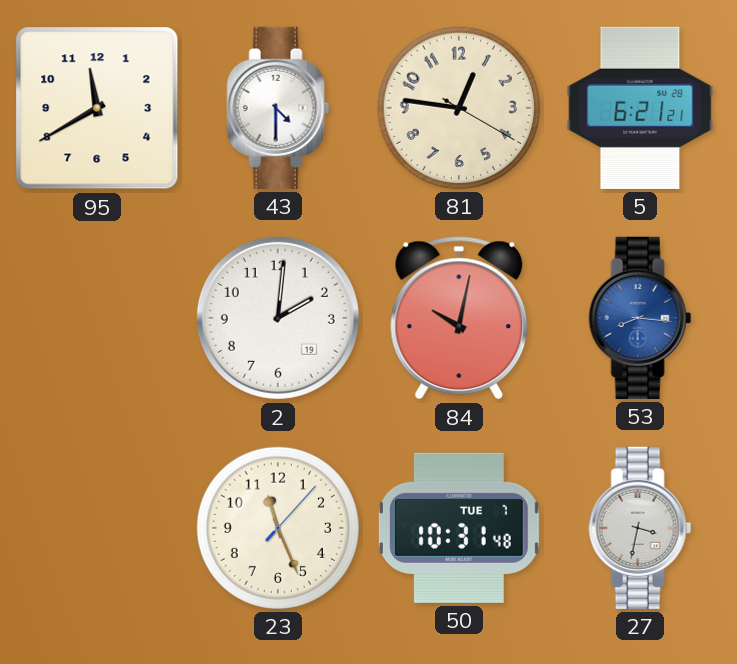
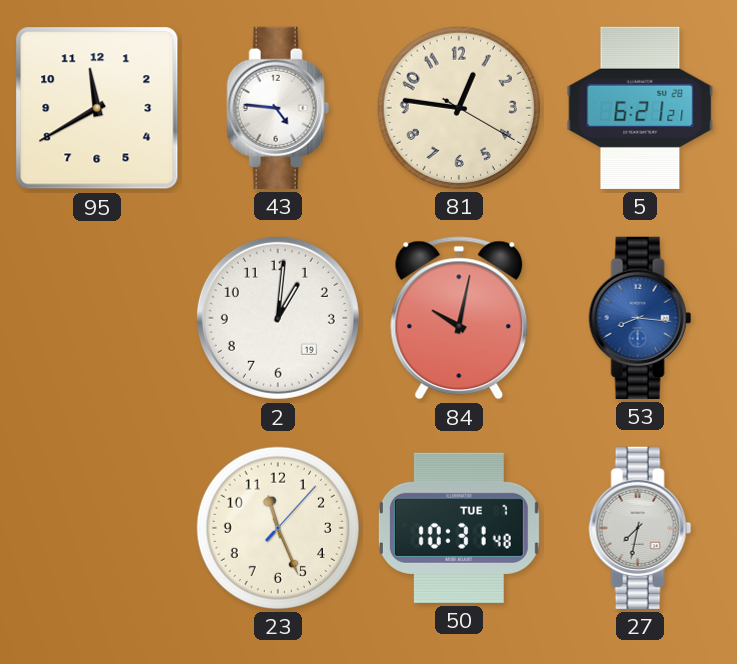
43: 4:30 -> 4:46 (278, 108)
2: 2:01 -> 1:01 (278, 318)
27: 3:32 -> 7:32 (640, 528)
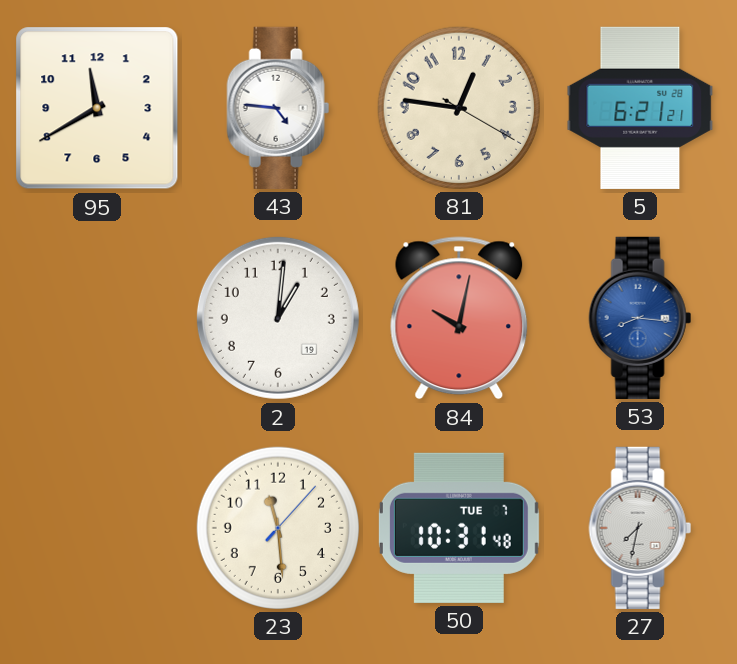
23: 11:26 -> 11:29 (278, 528)
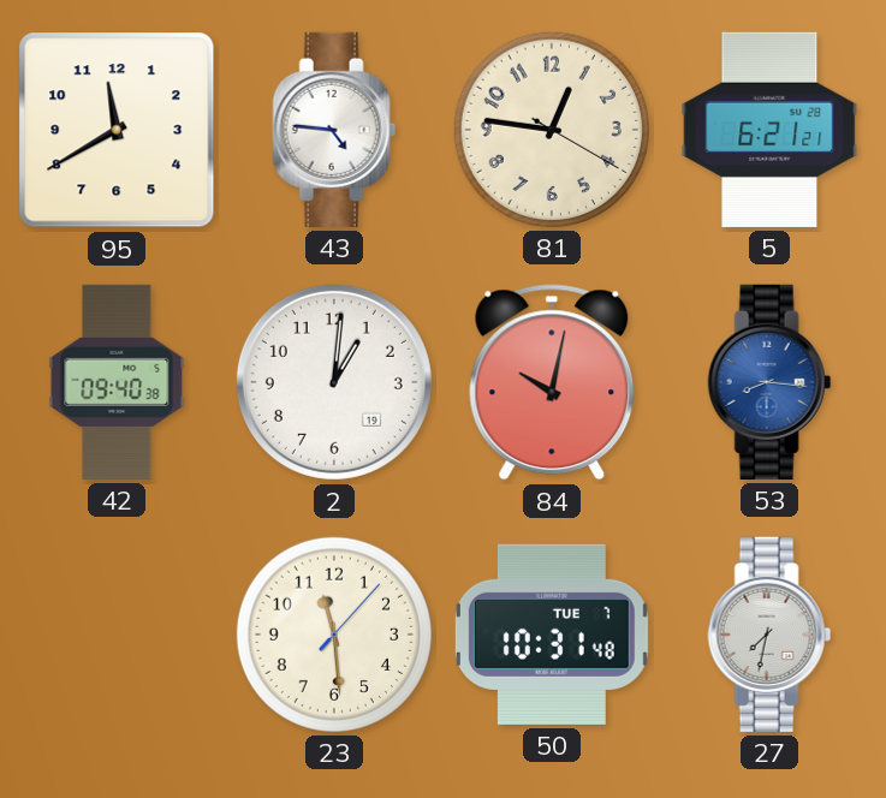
42: none -> 09:40 (117, 382)
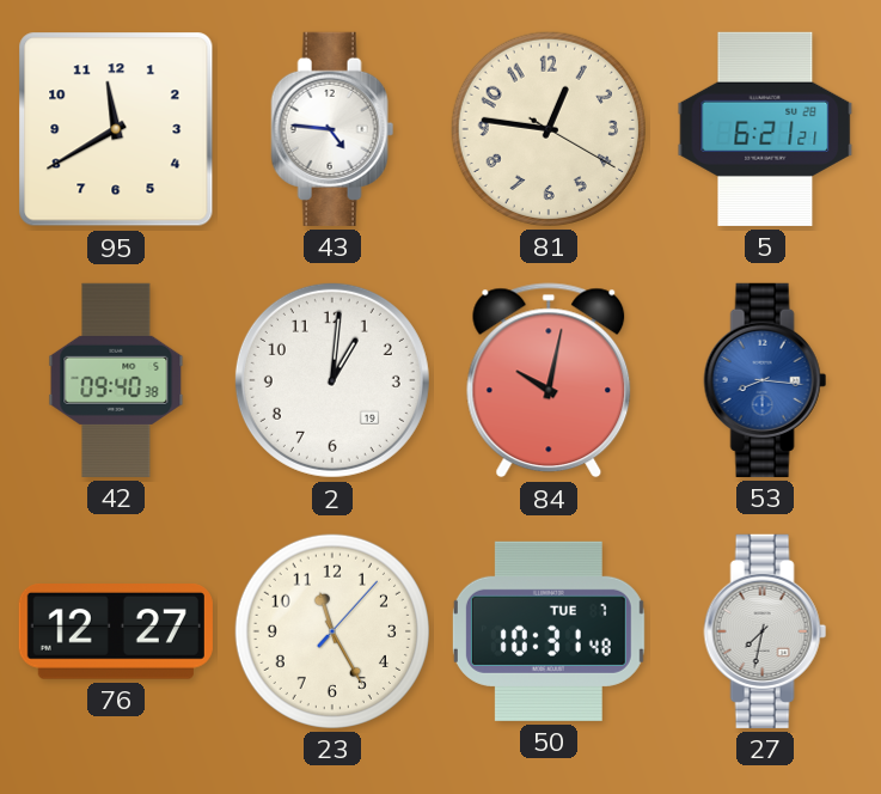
76: none -> 12:27 (116, 633)
23: 11:29 -> 11:25 (332, 631)
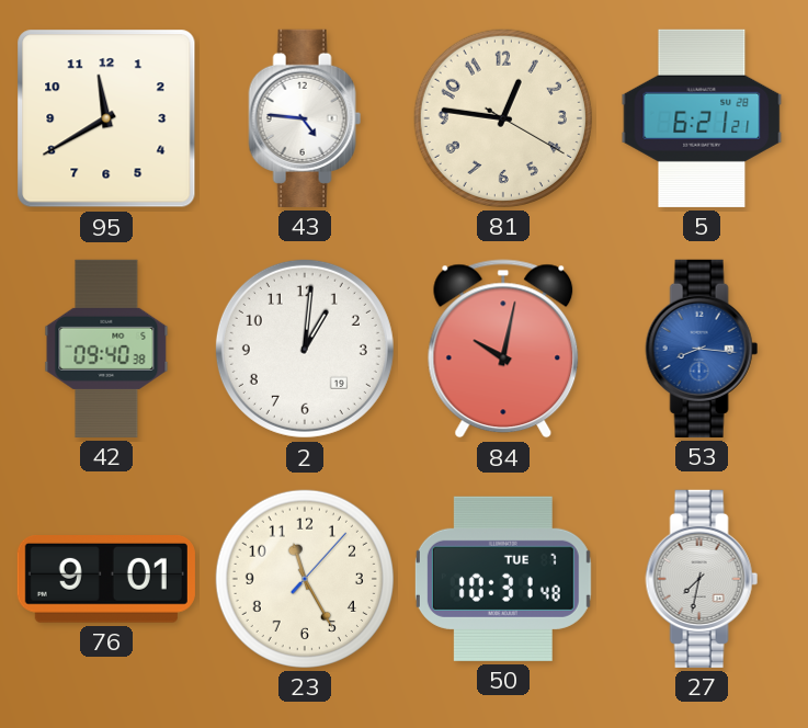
76: 12:27 -> 9:01 (106, 580)
